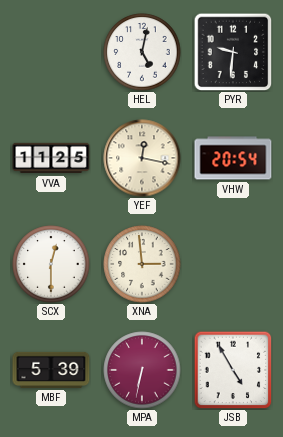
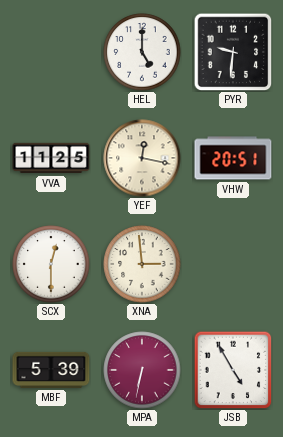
HEL: 5:02 -> 5:00 (142, 52)
VHW: 20:54 -> 20:51 (233, 158)
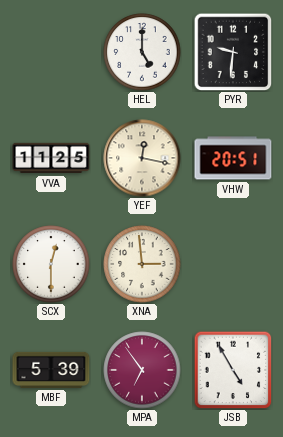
MPA: 6:32 -> 6:54 (142, 370)
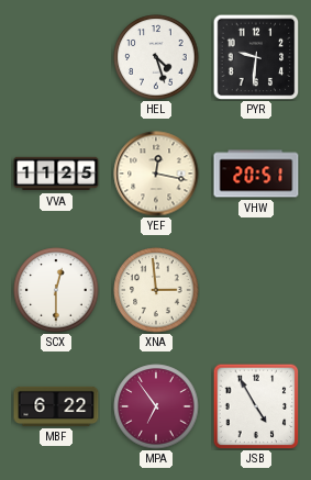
HEL: 5:00 -> 4:27 (156, 57)
MBF: 5:39 -> 6:22 (56, 406)
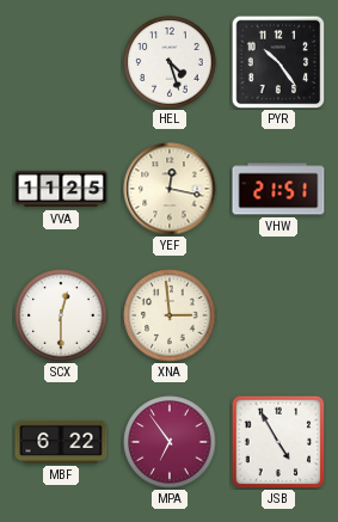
PYR: 9:31 -> 10:24 (278, 62)
VHW: 20:51 -> 21:51 (278, 189)
